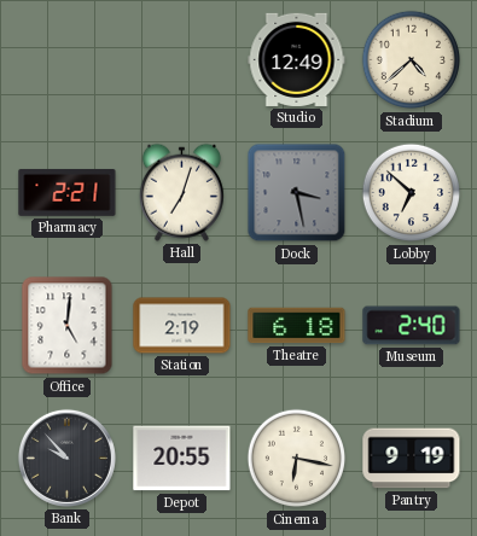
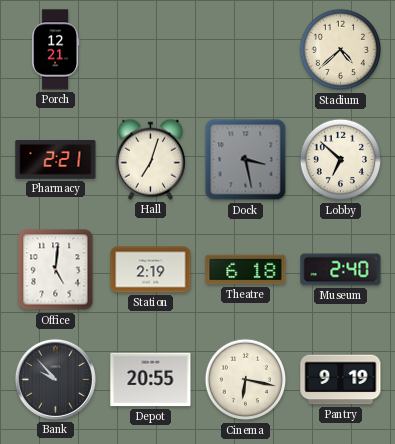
Porch: none -> 12:21 (56, 50)
Studio: 12:49 -> none (297, 59)
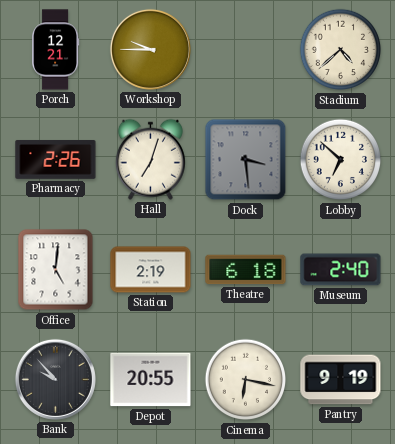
Workshop: none -> 9:45 (150, 49)
Pharmacy: 2:21 -> 2:26 (56, 159)
Dock: 3:28 -> 3:29 (246, 160)
